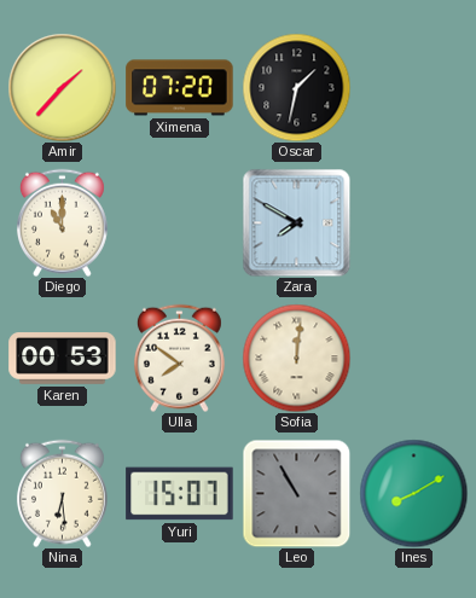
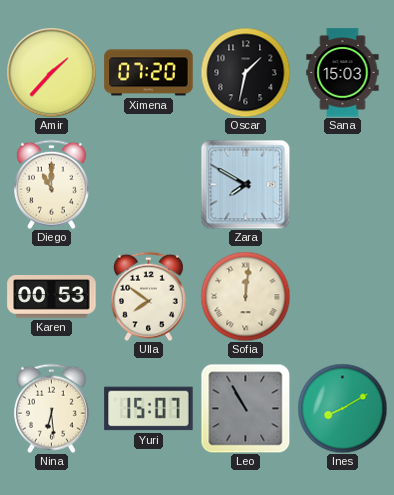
Sana: none -> 15:03 (343, 73)
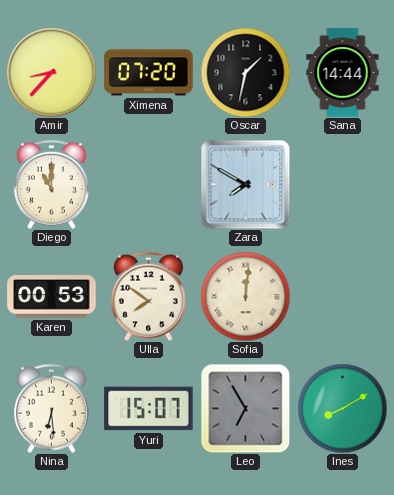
Amir: 1:37 -> 8:37 (51, 72)
Sana: 15:03 -> 14:44 (343, 73)
Leo: 10:55 -> 6:55 (245, 408)
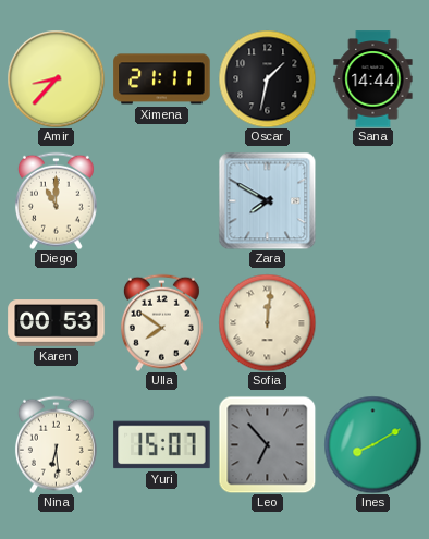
Ximena: 07:20 -> 21:11 (162, 79)
Leo: 6:55 -> 6:53 (267, 444)
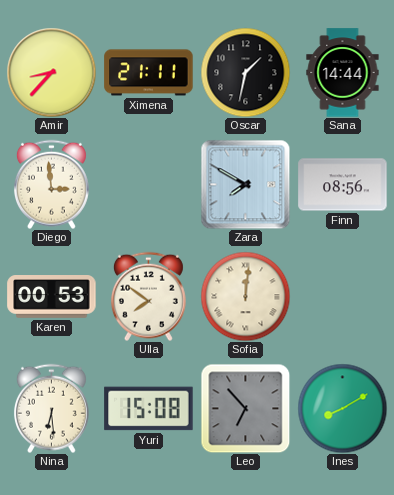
Diego: 11:00 -> 2:59 (51, 184)
Finn: none -> 08:56 (343, 185)
Yuri: 15:07 -> 15:08 (149, 409)
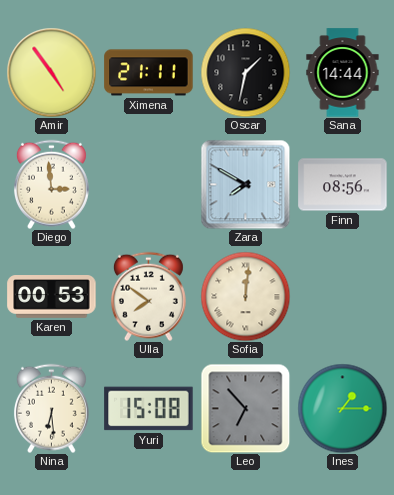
Amir: 8:37 -> 4:54 (51, 72)
Ines: 8:10 -> 1:15 (342, 408)
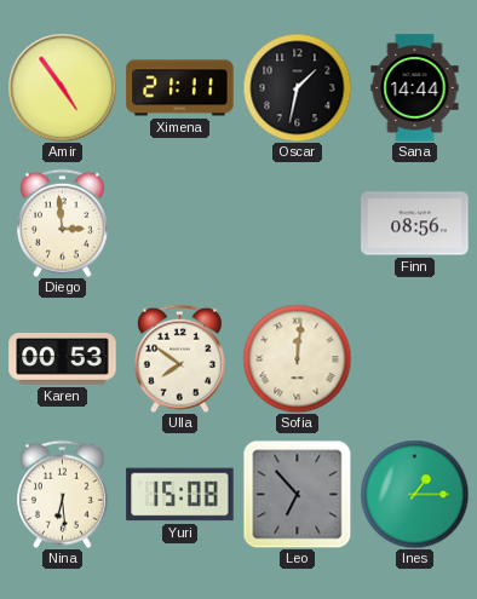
Zara: 7:50 -> none (245, 184)
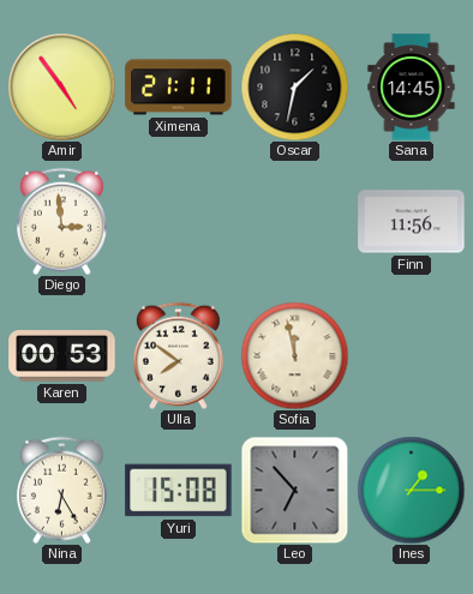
Sana: 14:44 -> 14:45 (412, 88)
Finn: 08:56 -> 11:56 (412, 222)
Sofia: 12:01 -> 11:58 (294, 355)
Nina: 6:29 -> 6:25 (61, 490)
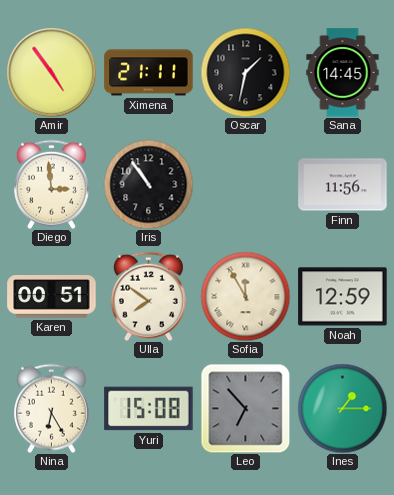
Iris: none -> 10:54 (148, 184)
Karen: 00:53 -> 00:51 (52, 297)
Sofia: 11:58 -> 11:55 (245, 296)
Noah: none -> 12:59 (343, 297)
